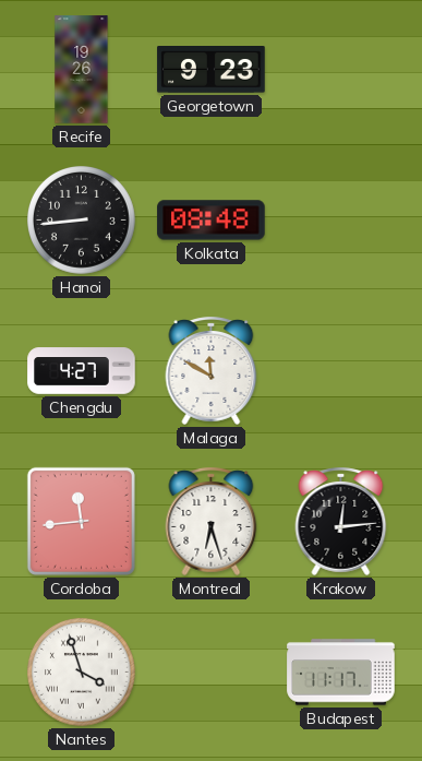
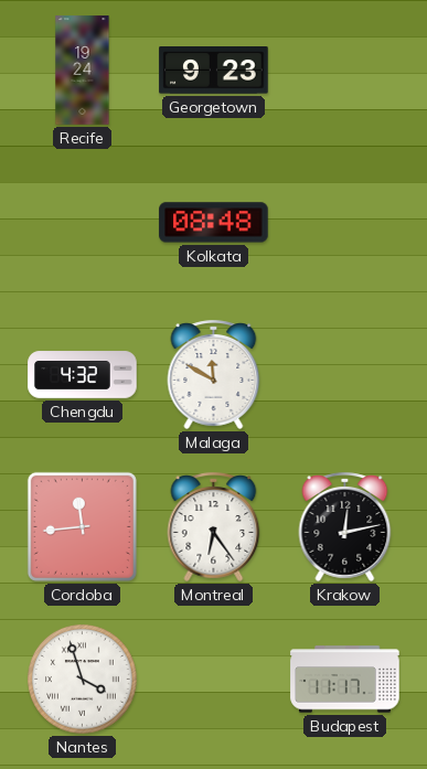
Recife: 19:26 -> 19:24 (83, 71)
Hanoi: 8:44 -> none (82, 221)
Chengdu: 4:27 -> 4:32 (83, 375)
Montreal: 6:27 -> 6:24 (214, 526)
Krakow: 12:14 -> 12:13 (345, 526)
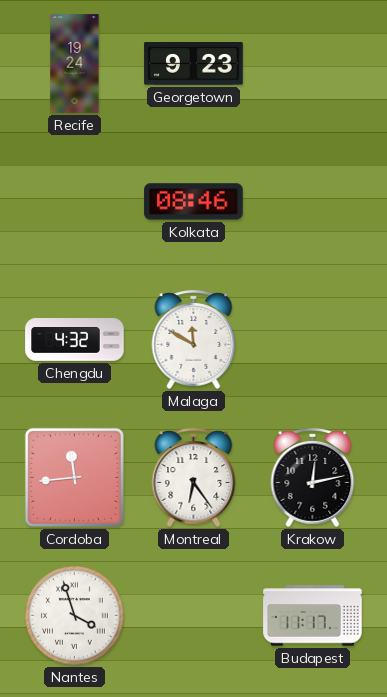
Kolkata: 08:48 -> 08:46 (194, 202)
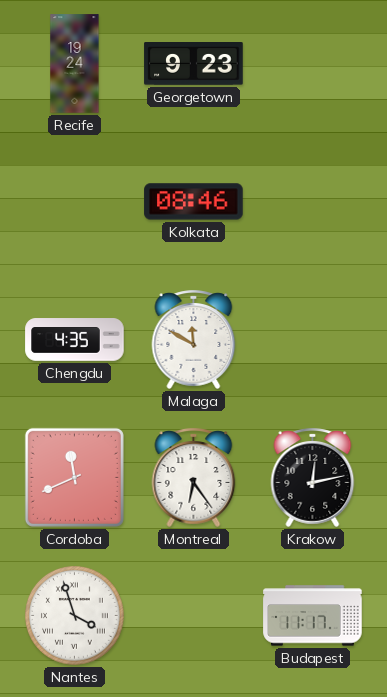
Chengdu: 4:32 -> 4:35 (75, 340)
Cordoba: 11:44 -> 11:41 (74, 477)
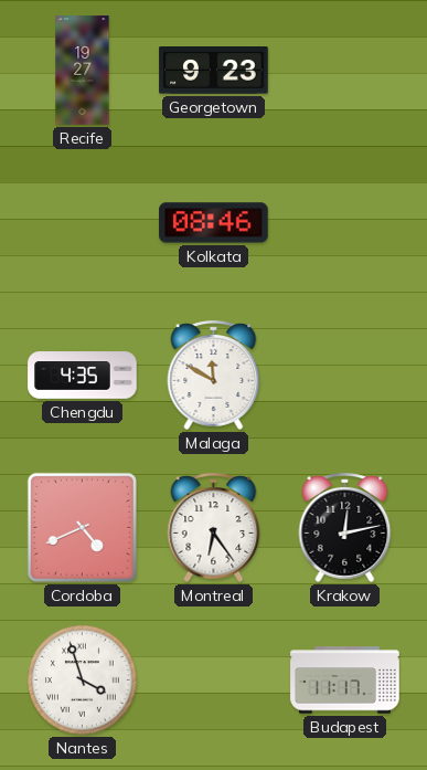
Recife: 19:24 -> 19:27 (83, 71)
Cordoba: 11:41 -> 4:41 (82, 527)
